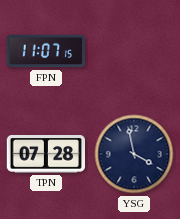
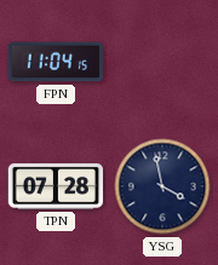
FPN: 11:07 -> 11:04 (54, 62)
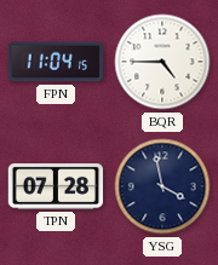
BQR: none -> 4:45 (162, 62)
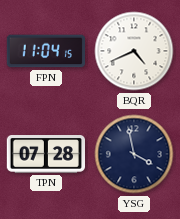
BQR: 4:45 -> 4:41 (134, 51)
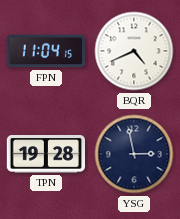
TPN: 07:28 -> 19:28 (45, 155)
YSG: 3:58 -> 2:58 (134, 154)
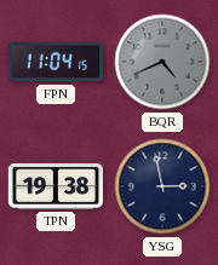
BQR dial: white -> grey (162, 62)
TPN: 19:28 -> 19:38 (54, 188)
